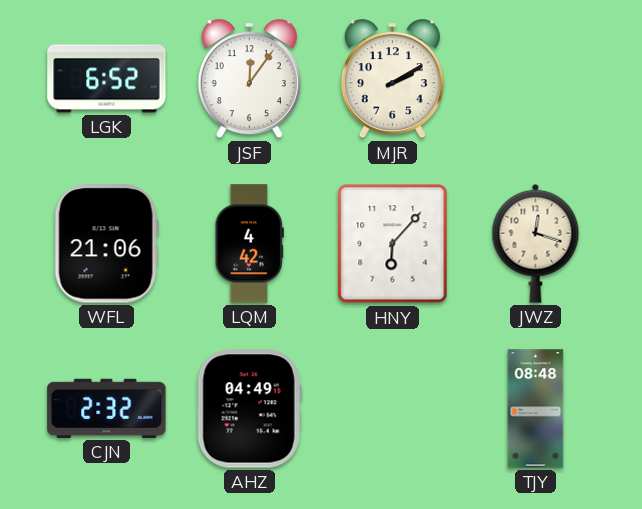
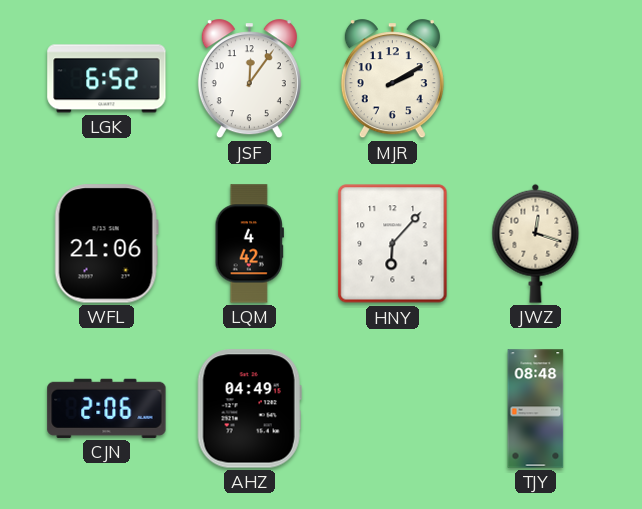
CJN: 2:32 -> 2:06 (107, 408)
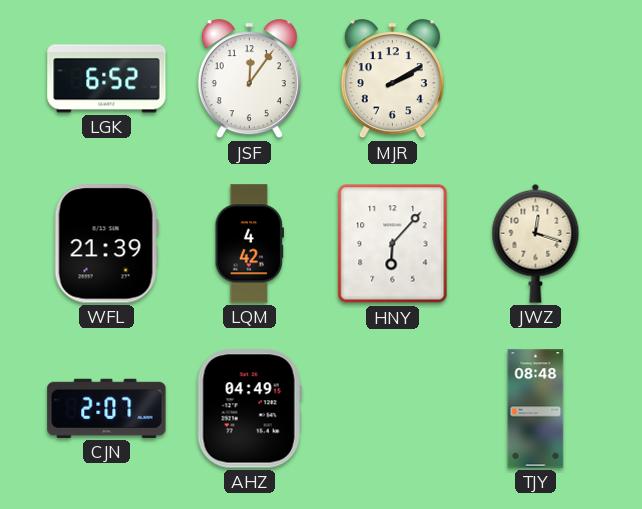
WFL: 21:06 -> 21:39 (106, 244)
CJN: 2:06 -> 2:07 (107, 408)
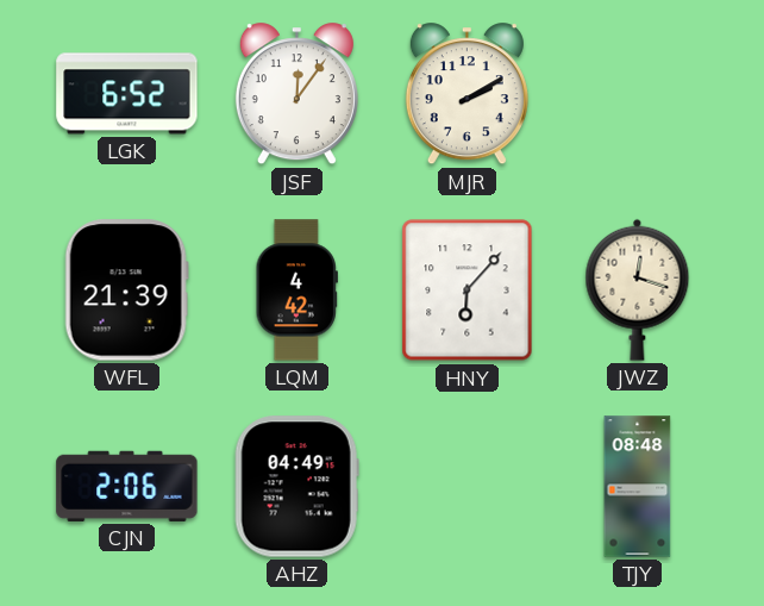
CJN: 2:07 -> 2:06 (127, 486)
